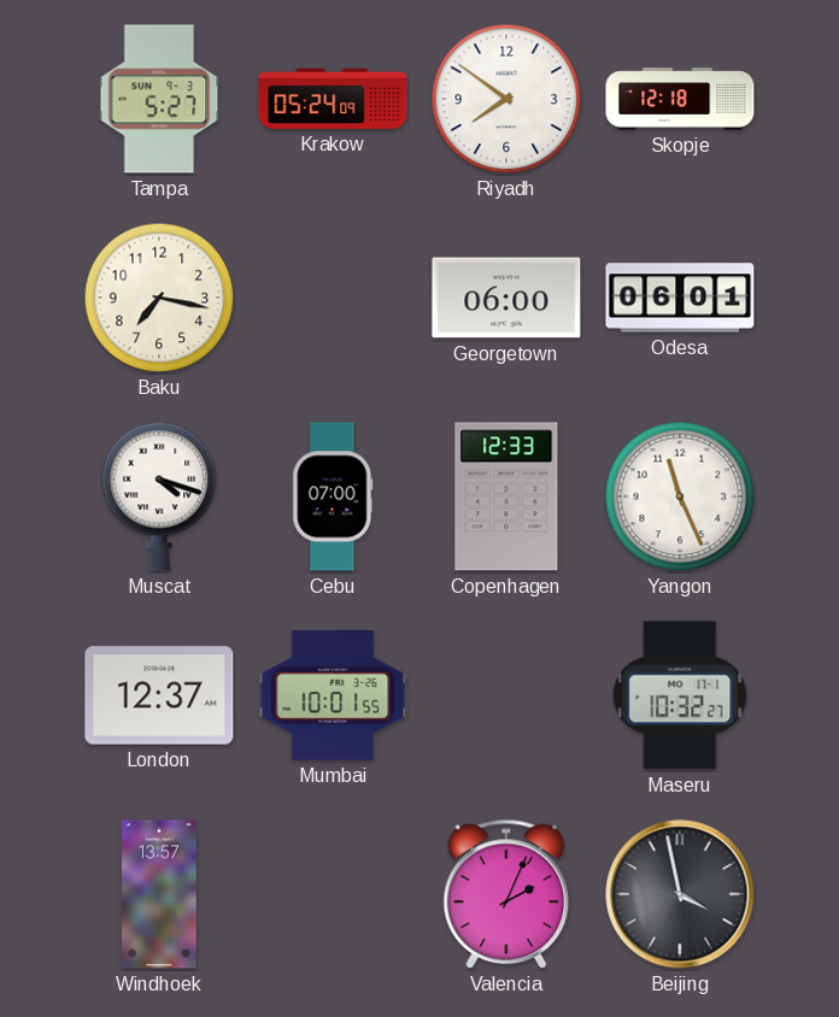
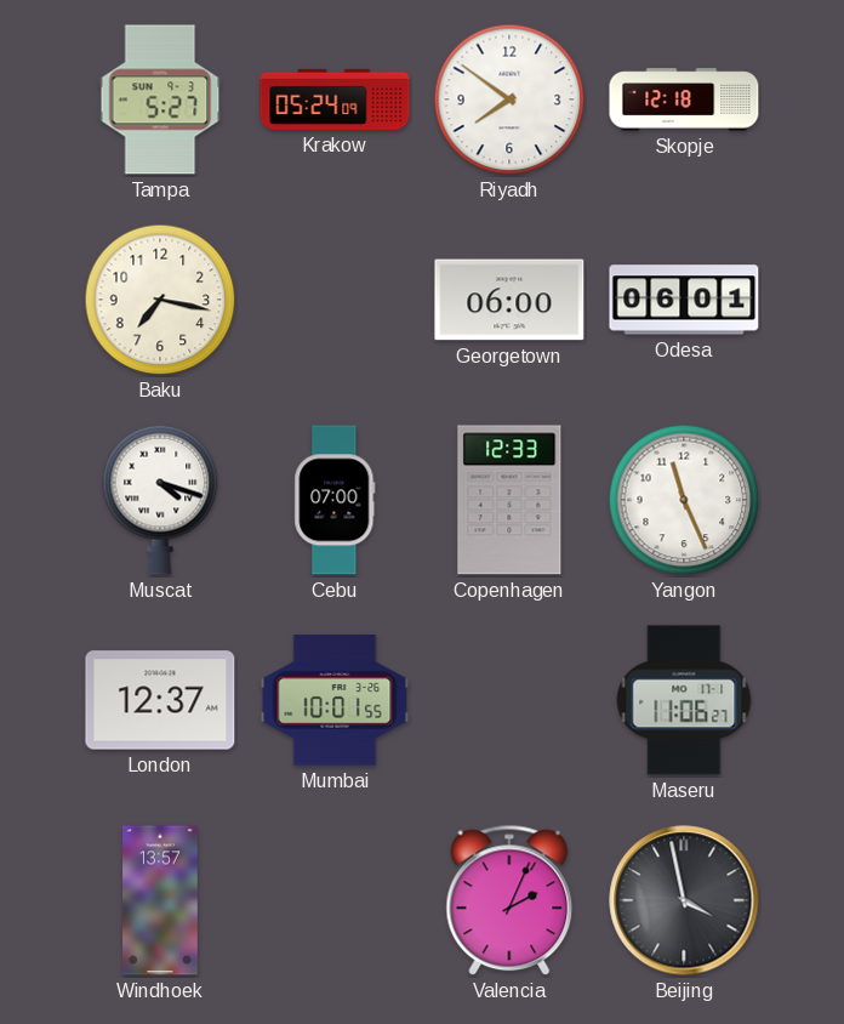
Maseru: 10:32 -> 11:06 (684, 700)
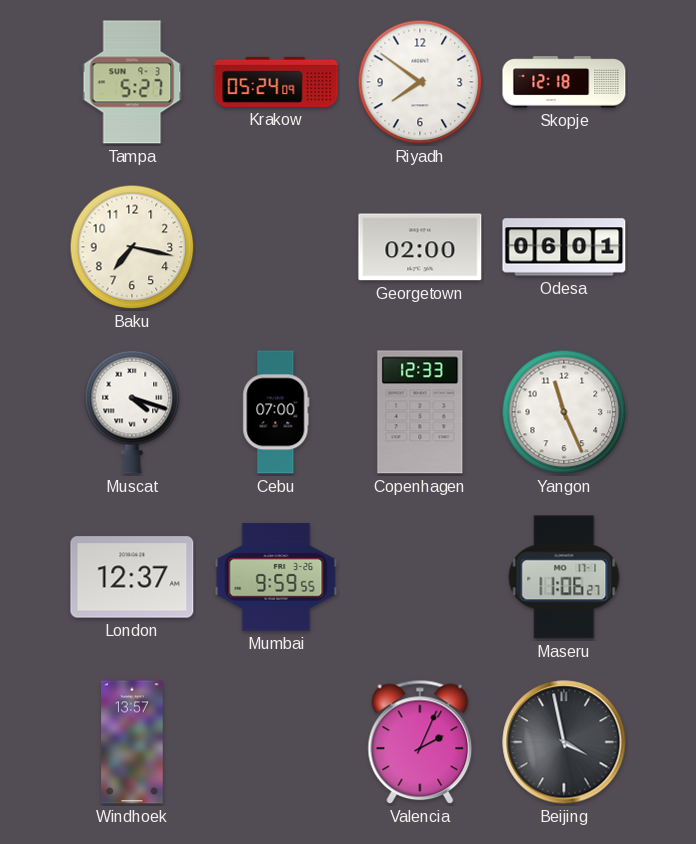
Georgetown: 06:00 -> 02:00 (420, 247)
Mumbai: 10:01 -> 9:59 (276, 577)
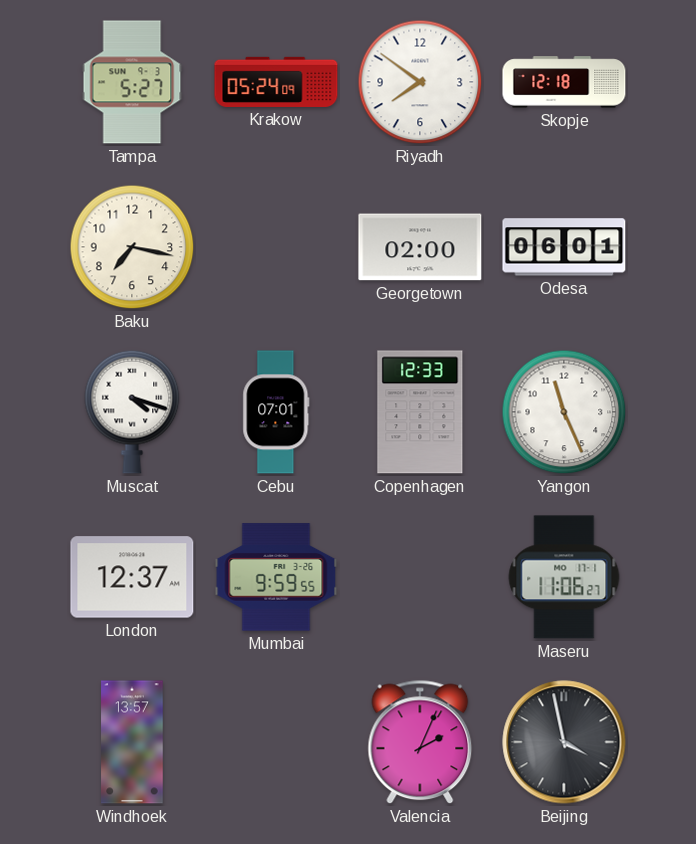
Cebu: 07:00 -> 07:01 (276, 412)
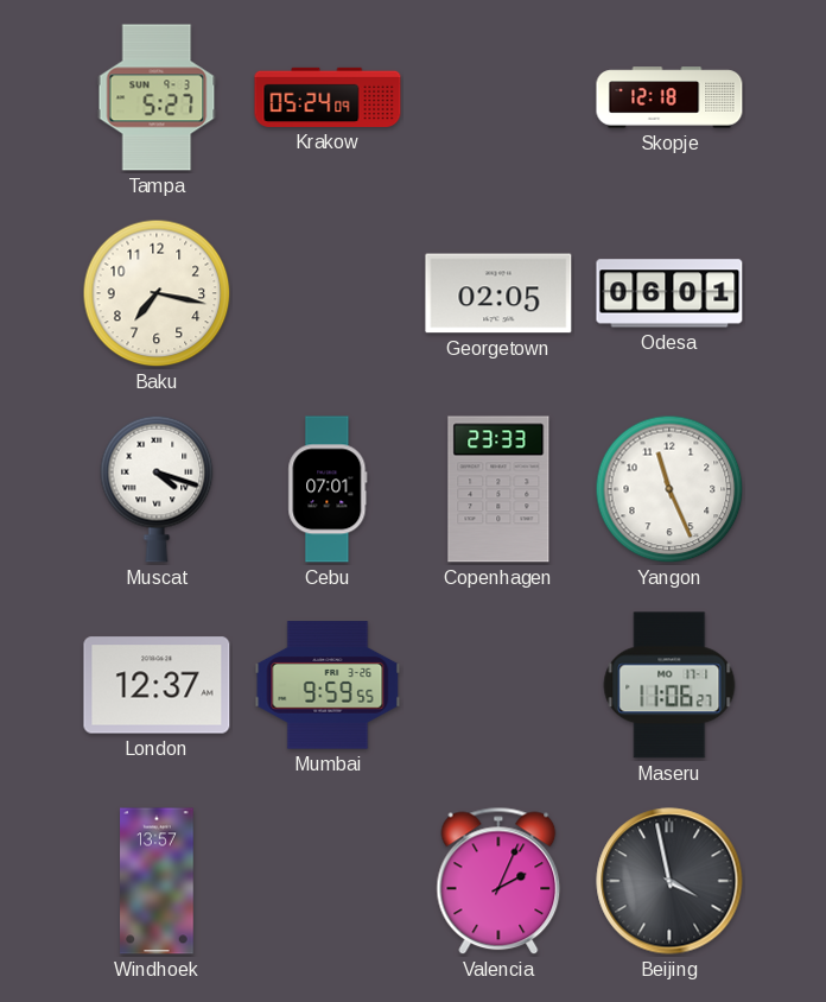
Riyadh: 7:51 -> none (420, 82)
Georgetown: 02:00 -> 02:05 (498, 293)
Copenhagen: 12:33 -> 23:33 (498, 489)
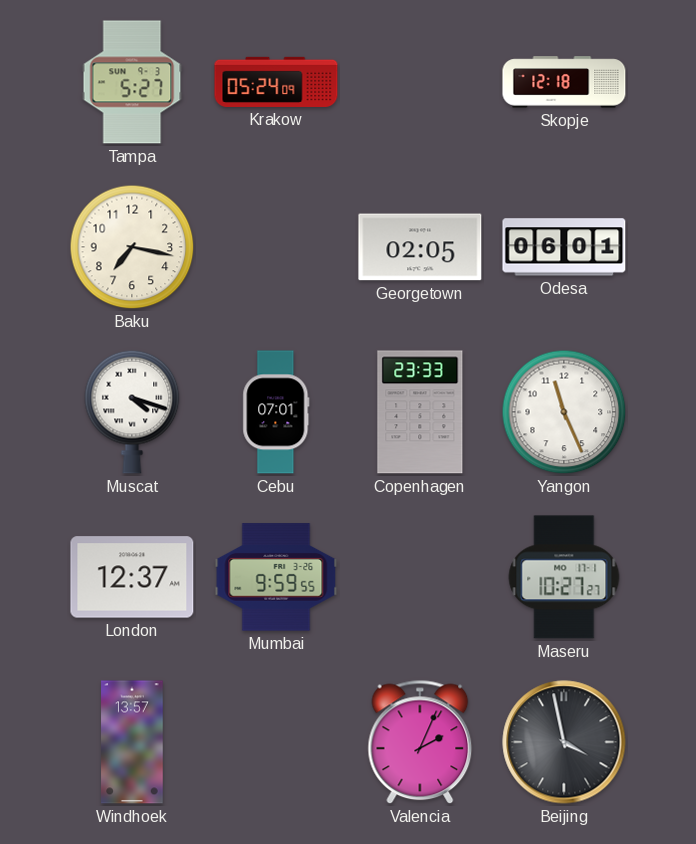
Maseru: 11:06 -> 10:27 (564, 577)
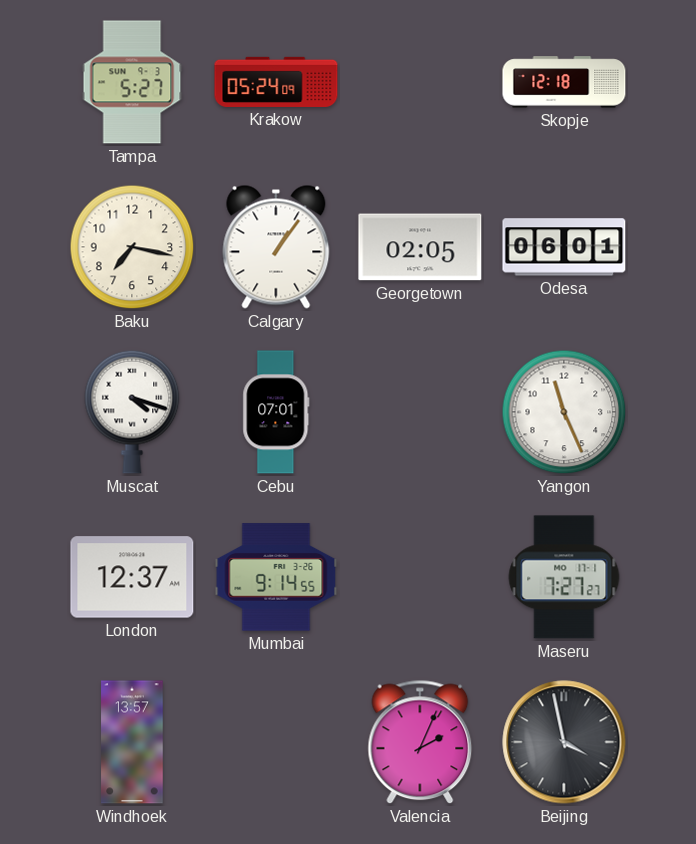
Calgary: none -> 1:06 (276, 247)
Copenhagen: 23:33 -> none (420, 412)
Mumbai: 9:59 -> 9:14 (276, 577)
Maseru: 10:27 -> 7:27 (564, 577)
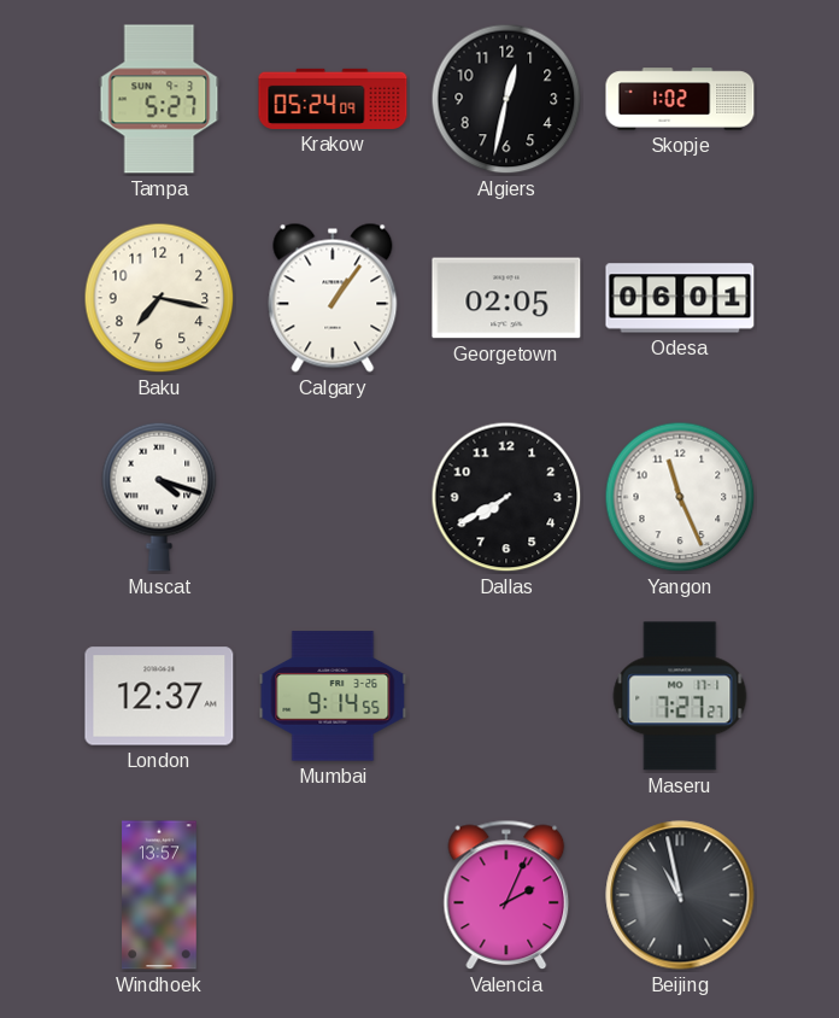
Algiers: none -> 12:32 (506, 99)
Skopje: 12:18 -> 1:02 (680, 99)
Cebu: 07:01 -> none (276, 412)
Dallas: none -> 7:40 (506, 497)
Beijing: 3:58 -> 10:58 (680, 895)
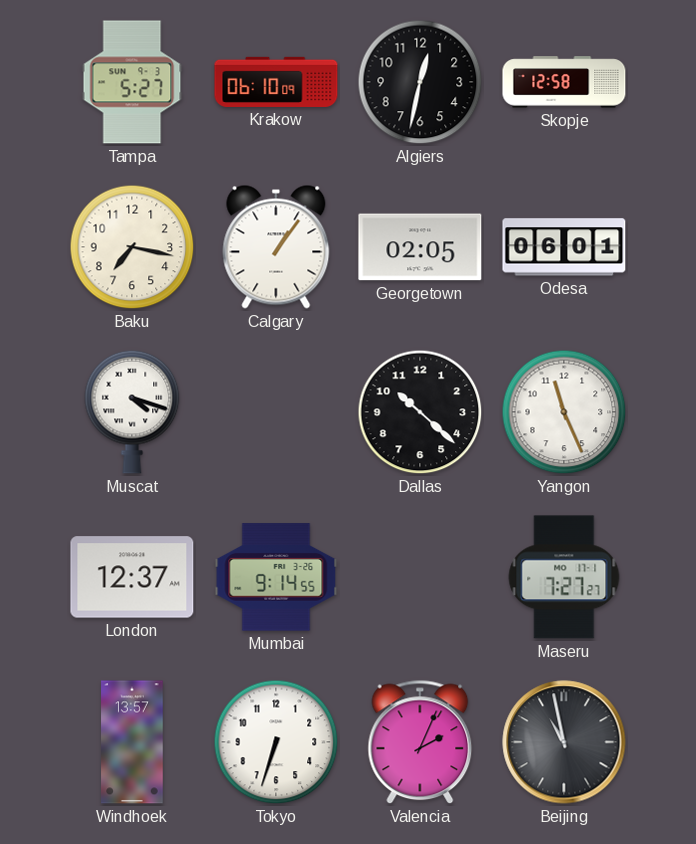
Krakow: 05:24 -> 06:10 (276, 82)
Skopje: 1:02 -> 12:58 (564, 82)
Dallas: 7:40 -> 10:22 (420, 412)
Tokyo: none -> 6:33 (276, 742)
